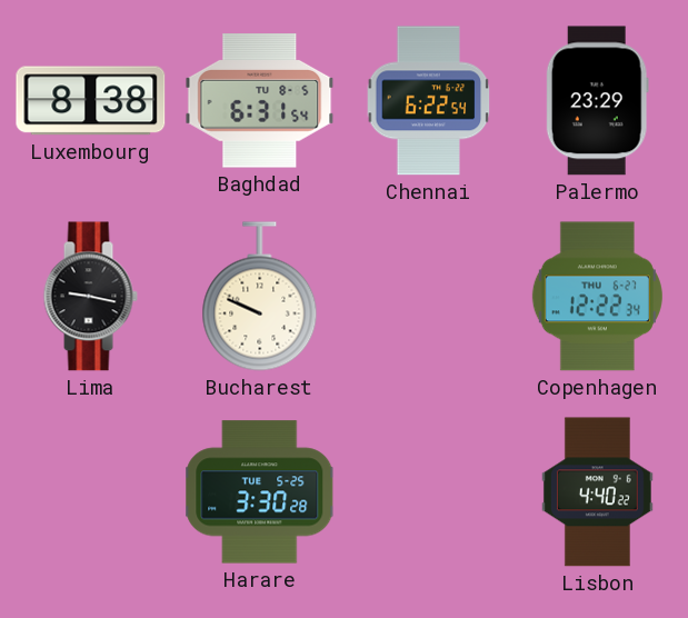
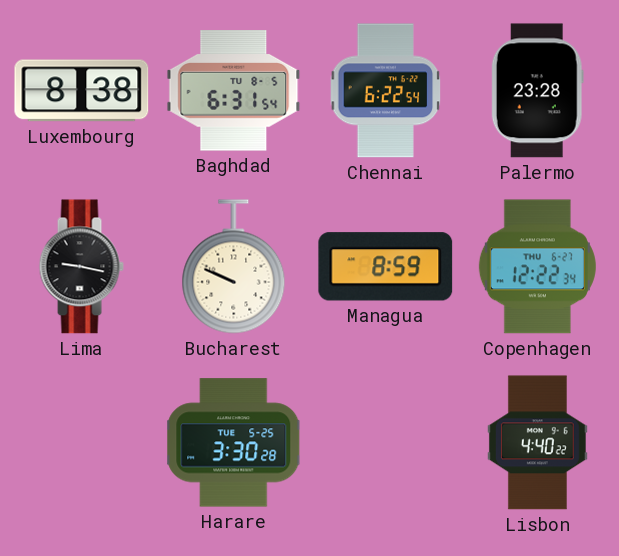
Palermo: 23:29 -> 23:28 (537, 91)
Managua: none -> 8:59 (386, 267)
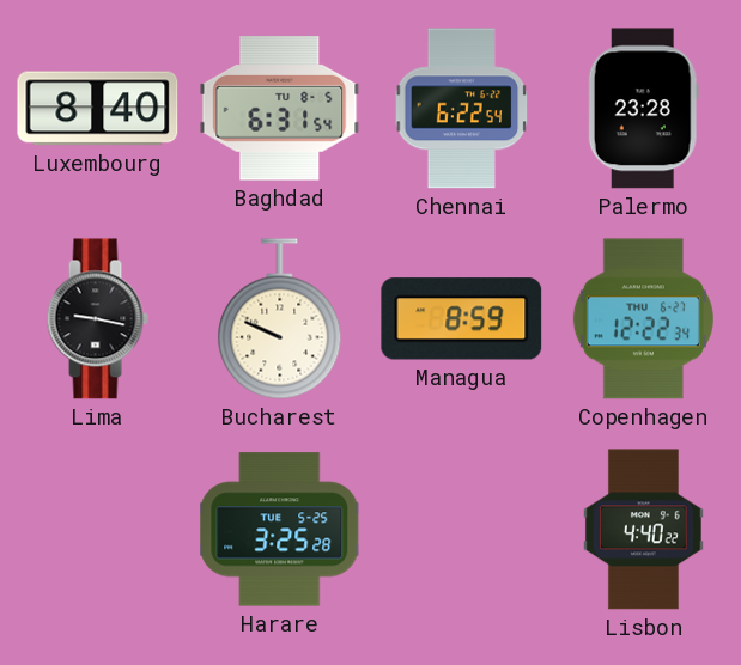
Luxembourg: 8:38 -> 8:40 (98, 109)
Harare: 3:30 -> 3:25 (280, 530)
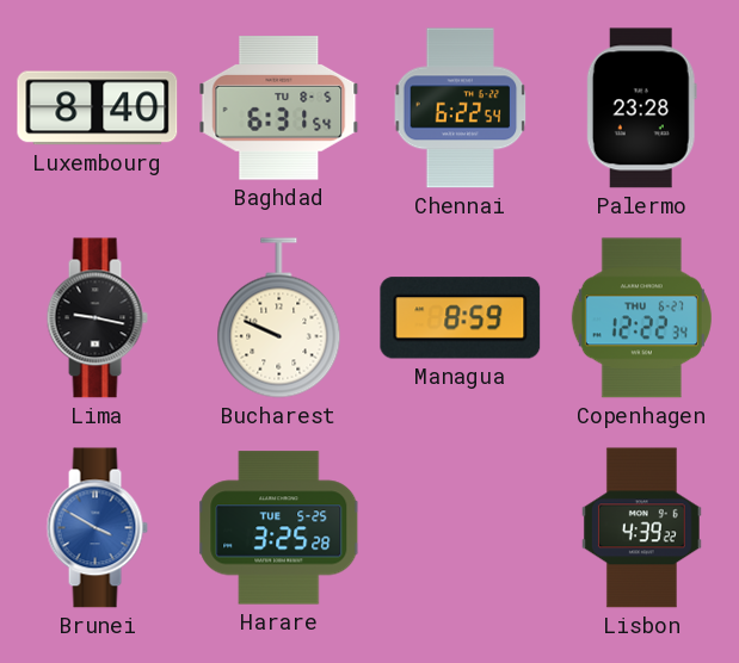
Brunei: none -> 3:50 (97, 528)
Lisbon: 4:40 -> 4:39 (641, 528)
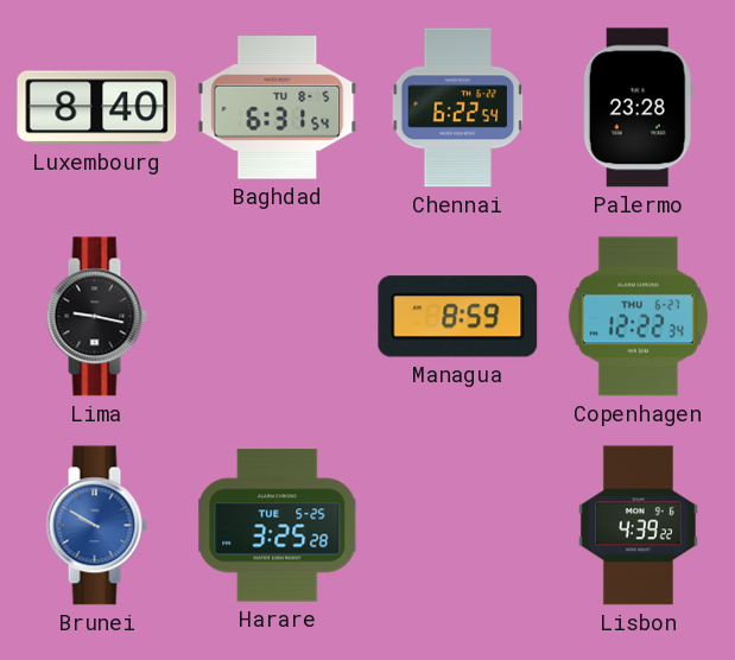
Bucharest: 9:49 -> none (279, 318)
Brunei: 3:50 -> 9:50 (96, 526)
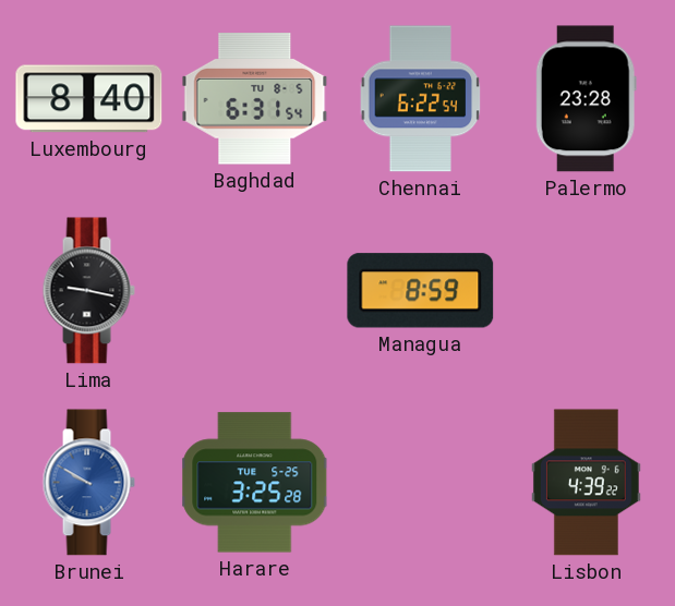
Copenhagen: 12:22 -> none (638, 317)
